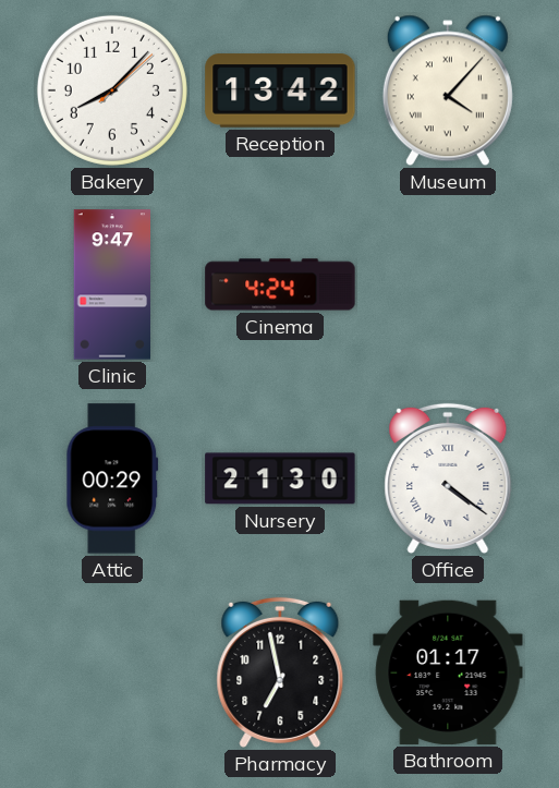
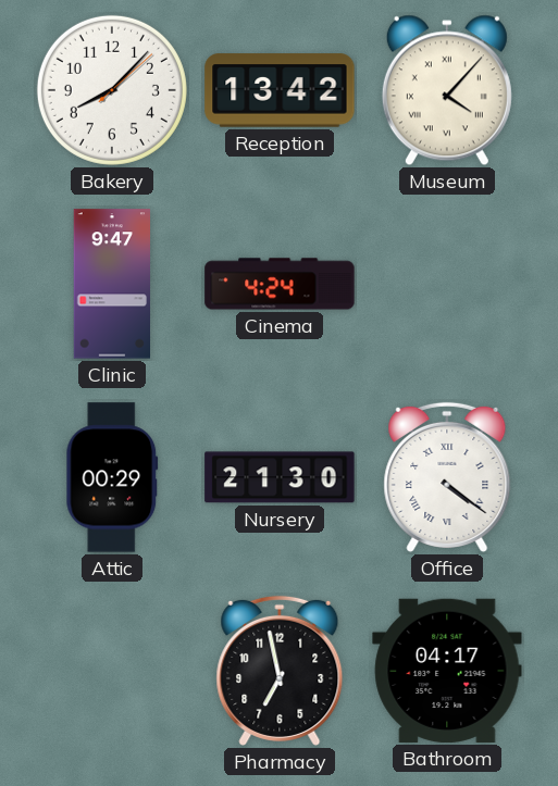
Bathroom: 01:17 -> 04:17 (447, 671)
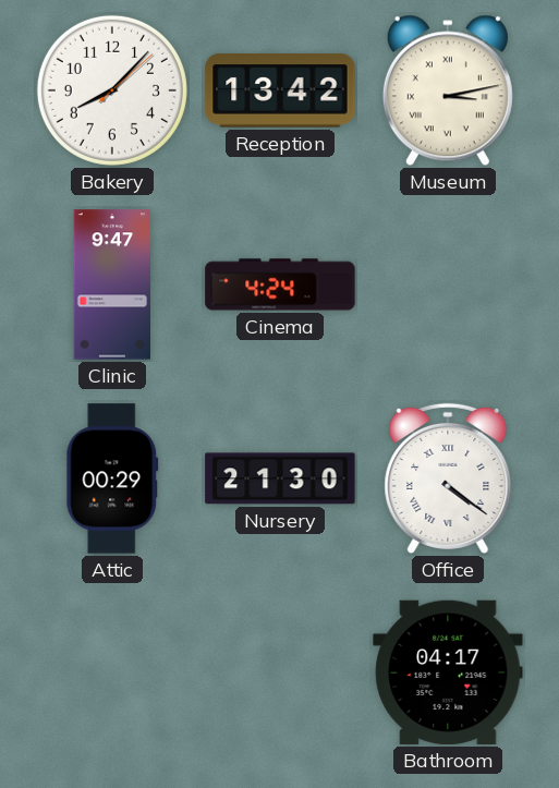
Museum: 4:07 -> 3:13 (448, 90)
Pharmacy: 6:58 -> none (280, 671)
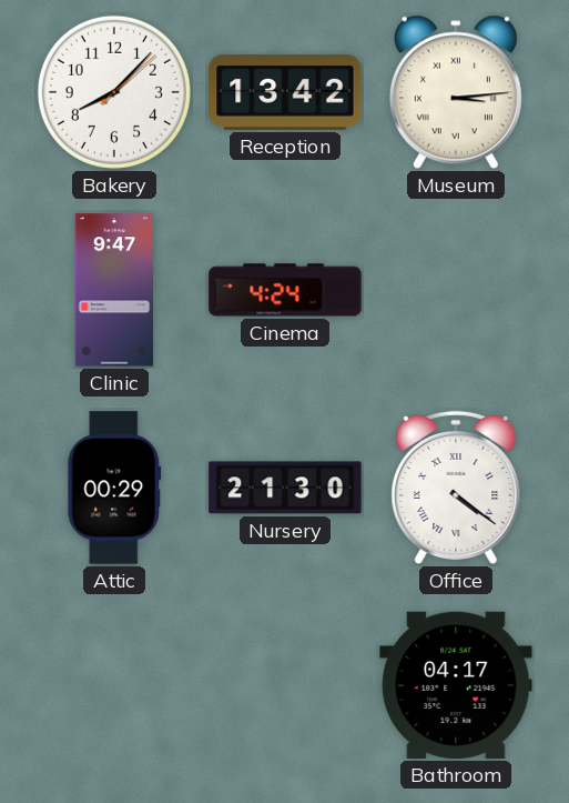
Museum: 3:13 -> 3:14 (456, 92)
